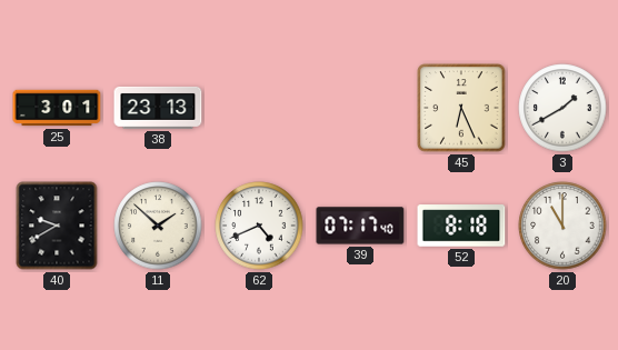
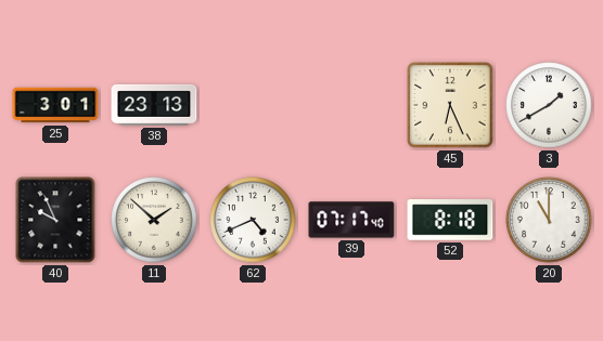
40: 9:40 -> 9:56 (55, 220)
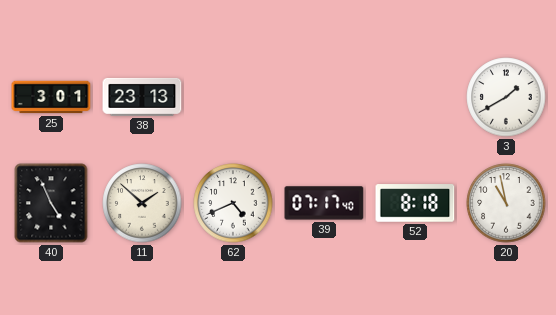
45: 6:26 -> none (450, 105)
40: 9:56 -> 4:56 (51, 203)
20: 11:00 -> 10:58 (506, 203)
